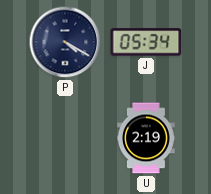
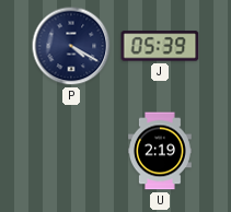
J: 05:34 -> 05:39 (160, 46)
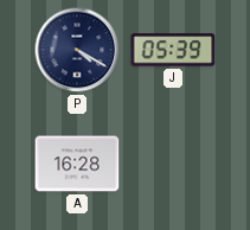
A: none -> 16:28 (77, 164)
U: 2:19 -> none (161, 151)
